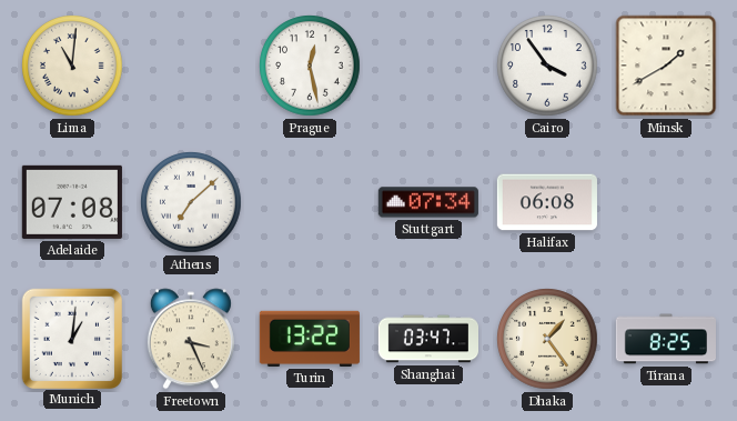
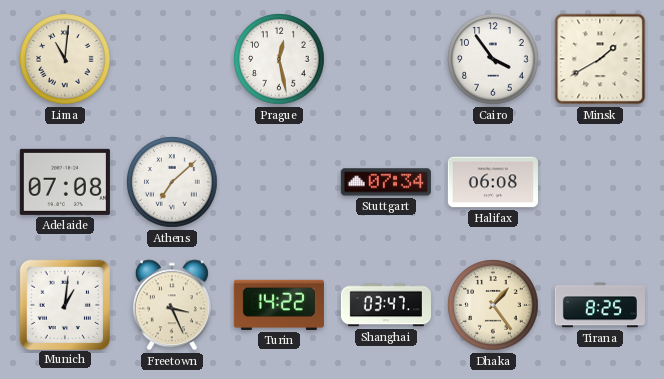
Turin: 13:22 -> 14:22 (279, 305)
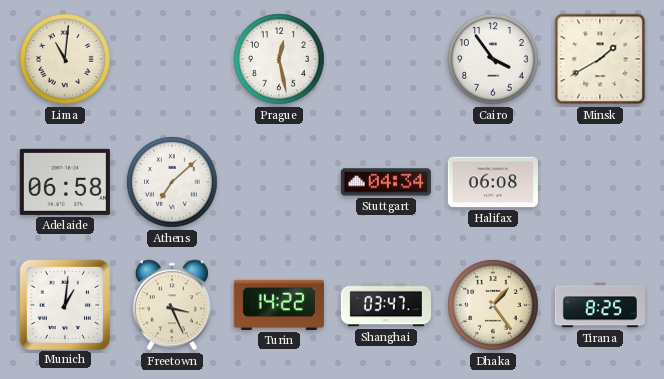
Adelaide: 07:08 -> 06:58 (65, 182)
Stuttgart: 07:34 -> 04:34 (386, 182)
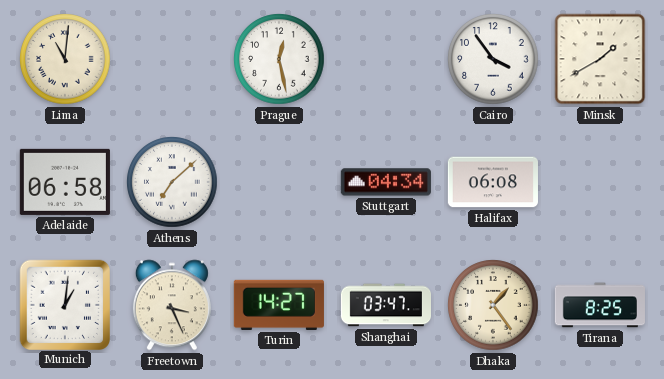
Turin: 14:22 -> 14:27 (279, 305)
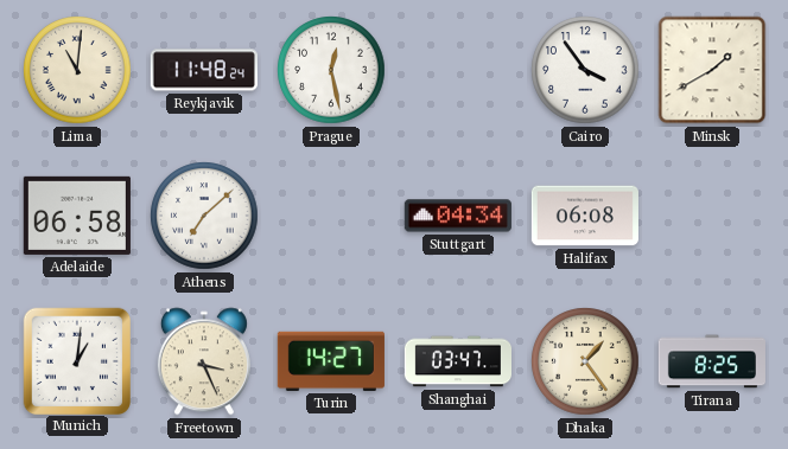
Reykjavik: none -> 11:48 (204, 70)
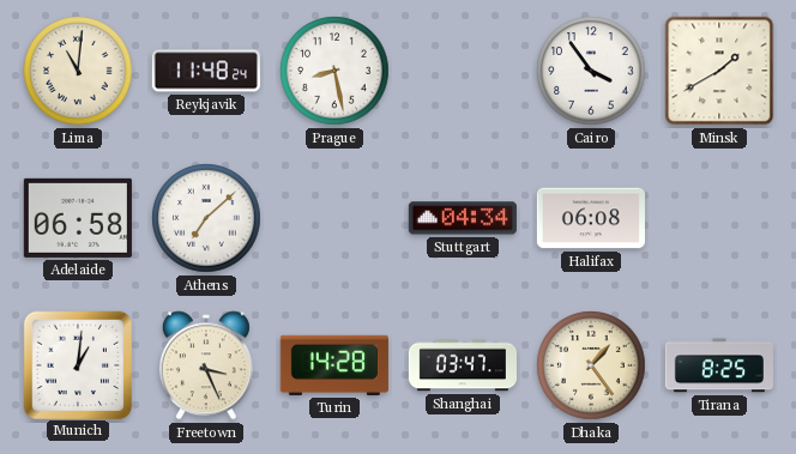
Prague: 12:28 -> 8:28 (334, 71)
Turin: 14:27 -> 14:28 (334, 365)
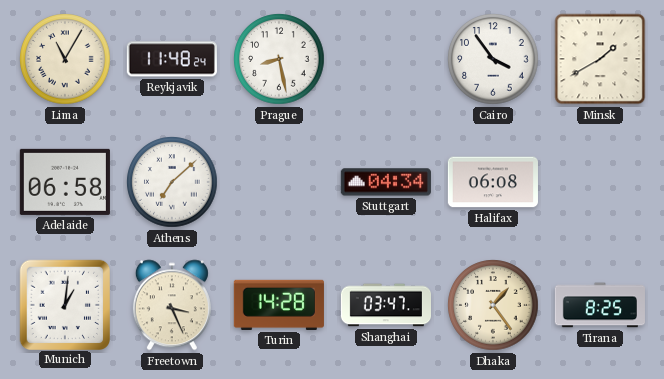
Lima: 11:01 -> 11:05 (65, 59)
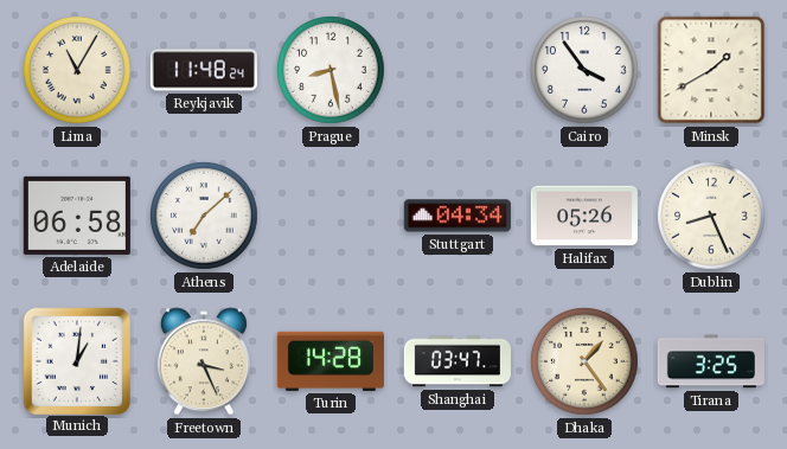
Halifax: 06:08 -> 05:26 (584, 216)
Dublin: none -> 8:26 (711, 216)
Tirana: 8:25 -> 3:25 (711, 361)
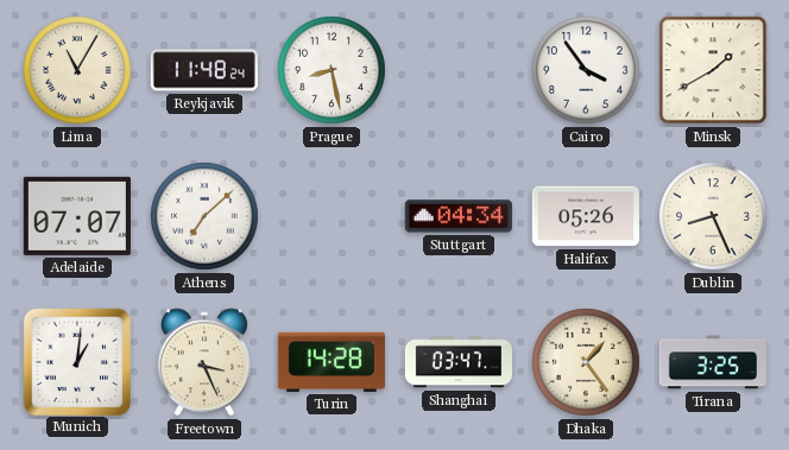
Adelaide: 06:58 -> 07:07 (77, 216)
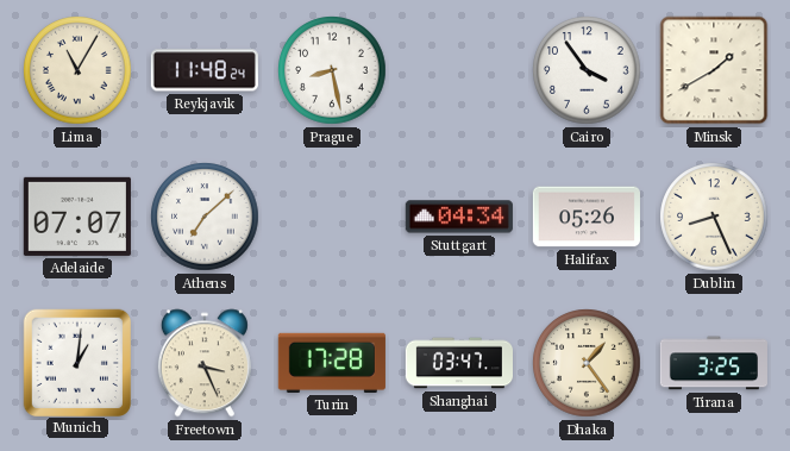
Turin: 14:28 -> 17:28 (332, 363)
